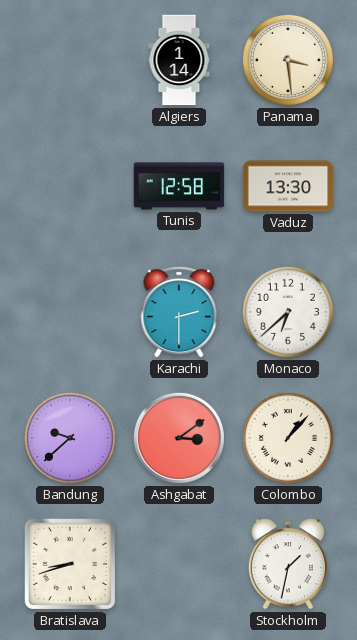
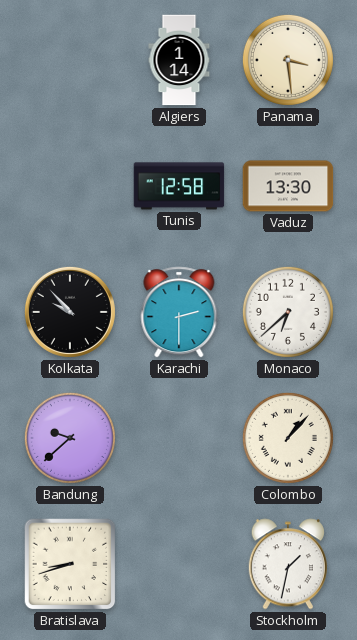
Kolkata: none -> 9:53 (70, 312)
Ashgabat: 3:09 -> none (179, 438)
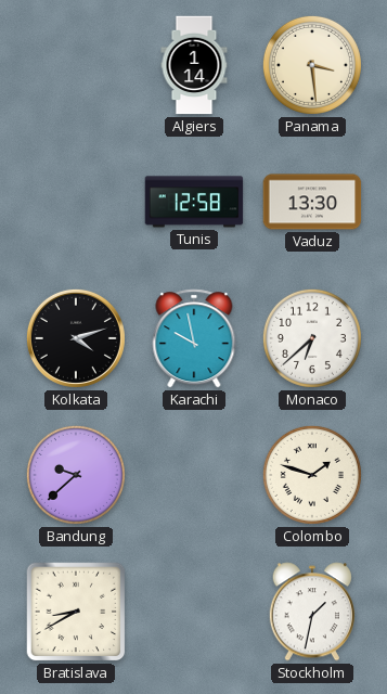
Kolkata: 9:53 -> 4:12 (76, 338)
Karachi: 2:30 -> 9:58 (194, 338)
Colombo: 1:07 -> 1:48 (312, 475)
Bratislava: 8:42 -> 8:40 (76, 612)
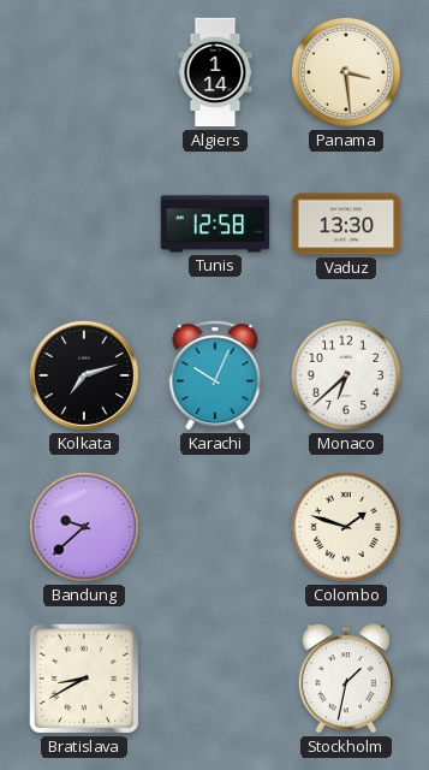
Kolkata: 4:12 -> 7:12 (84, 375)
Karachi: 9:58 -> 10:04 (215, 375)
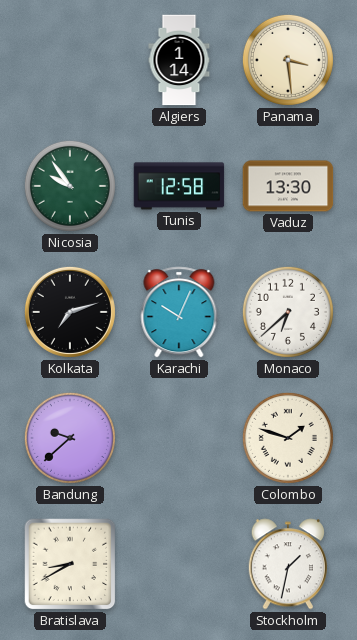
Nicosia: none -> 9:54 (70, 186)
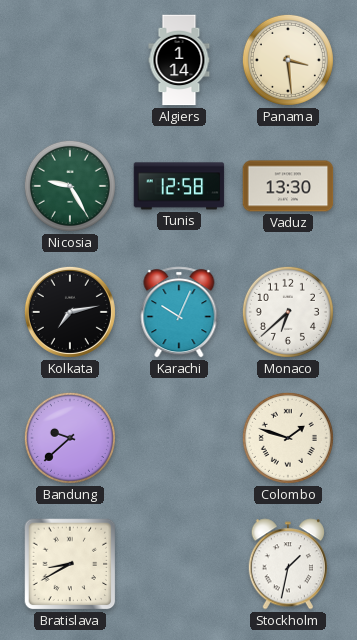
Nicosia: 9:54 -> 9:25 (70, 186)
Kolkata: 7:12 -> 7:13 (70, 312)
